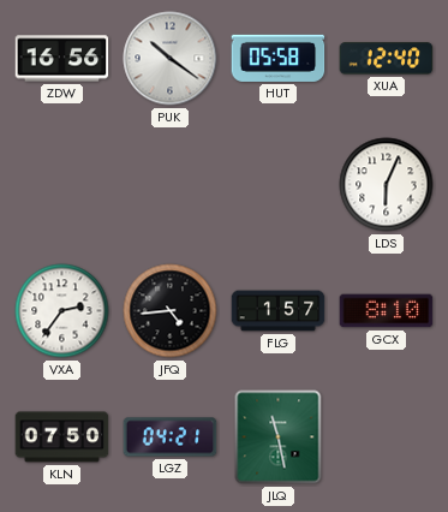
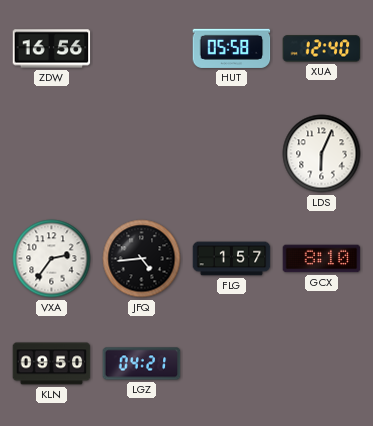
PUK: 10:21 -> none (171, 59)
KLN: 07:50 -> 09:50 (52, 364)
JLQ: 11:28 -> none (279, 437)
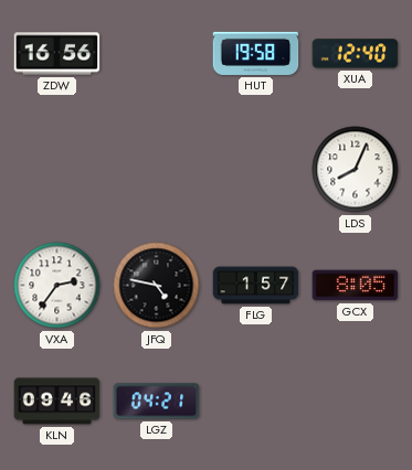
HUT: 05:58 -> 19:58 (256, 53)
LDS: 6:04 -> 8:04 (356, 170)
JFQ: 4:44 -> 4:47 (157, 286)
GCX: 8:10 -> 8:05 (356, 286)
KLN: 09:50 -> 09:46 (57, 402)
